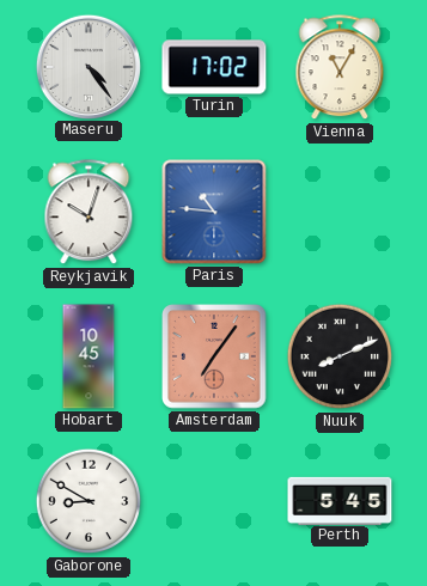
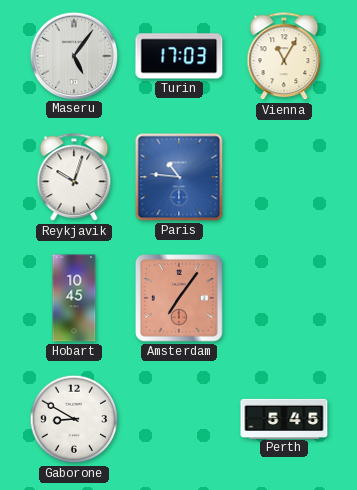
Maseru: 4:24 -> 5:06 (73, 55)
Turin: 17:02 -> 17:03 (179, 56)
Nuuk: 8:11 -> none (340, 356)
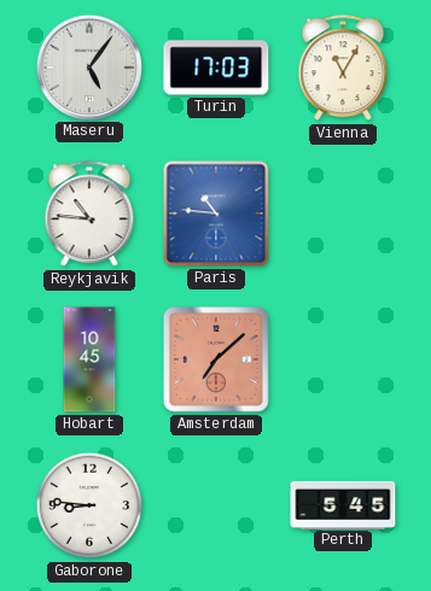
Reykjavik: 10:03 -> 10:46 (89, 215)
Amsterdam: 7:06 -> 7:08 (216, 359)
Gaborone: 8:50 -> 8:46 (89, 505)
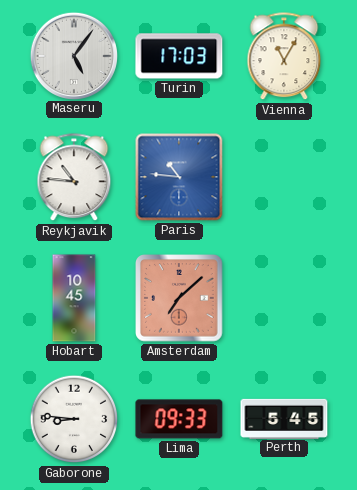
Lima: none -> 09:33 (179, 419)
